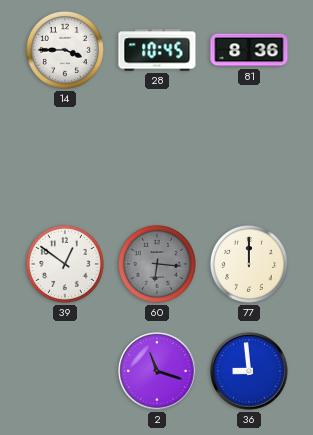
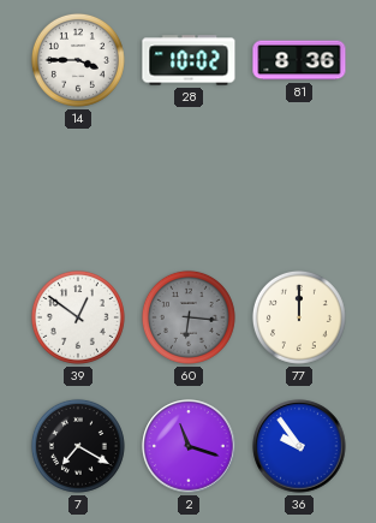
28: 10:45 -> 10:02 (189, 60)
7: none -> 7:20 (78, 446)
36: 8:59 -> 9:54 (299, 446)
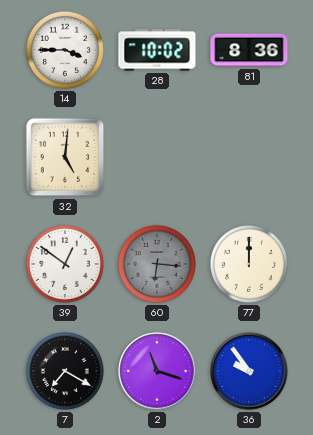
32: none -> 5:01 (65, 157)
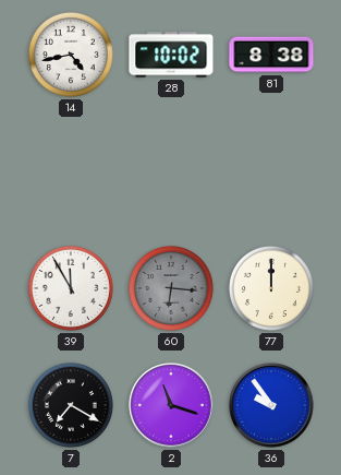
14: 3:45 -> 4:43 (71, 55)
81: 8:36 -> 8:38 (271, 55)
32: 5:01 -> none (65, 157)
39: 12:51 -> 11:55 (71, 288)
